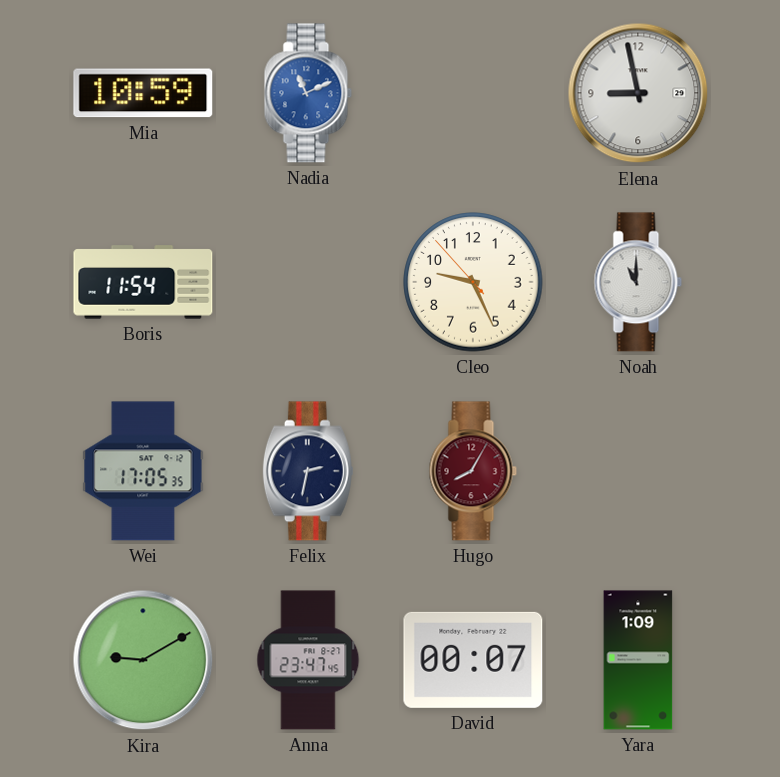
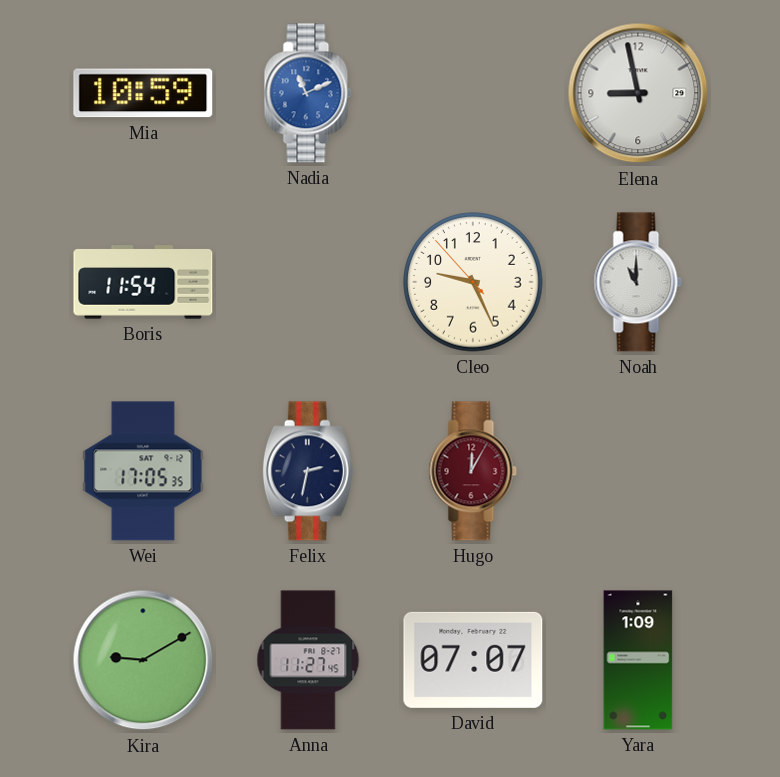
Hugo: 8:05 -> 12:05 (473, 471)
Anna: 23:47 -> 11:27 (308, 660)
David: 00:07 -> 07:07 (473, 660)
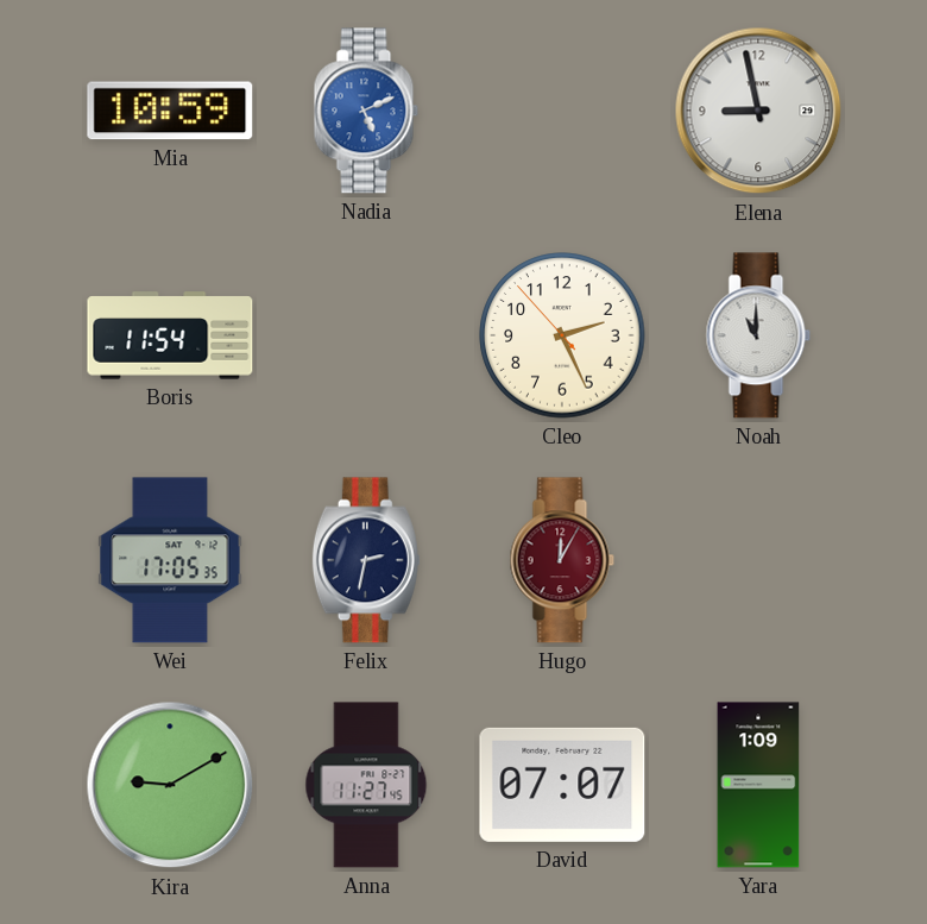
Nadia: 11:11 -> 5:11 (366, 111)
Cleo: 9:25 -> 2:25 (562, 335)
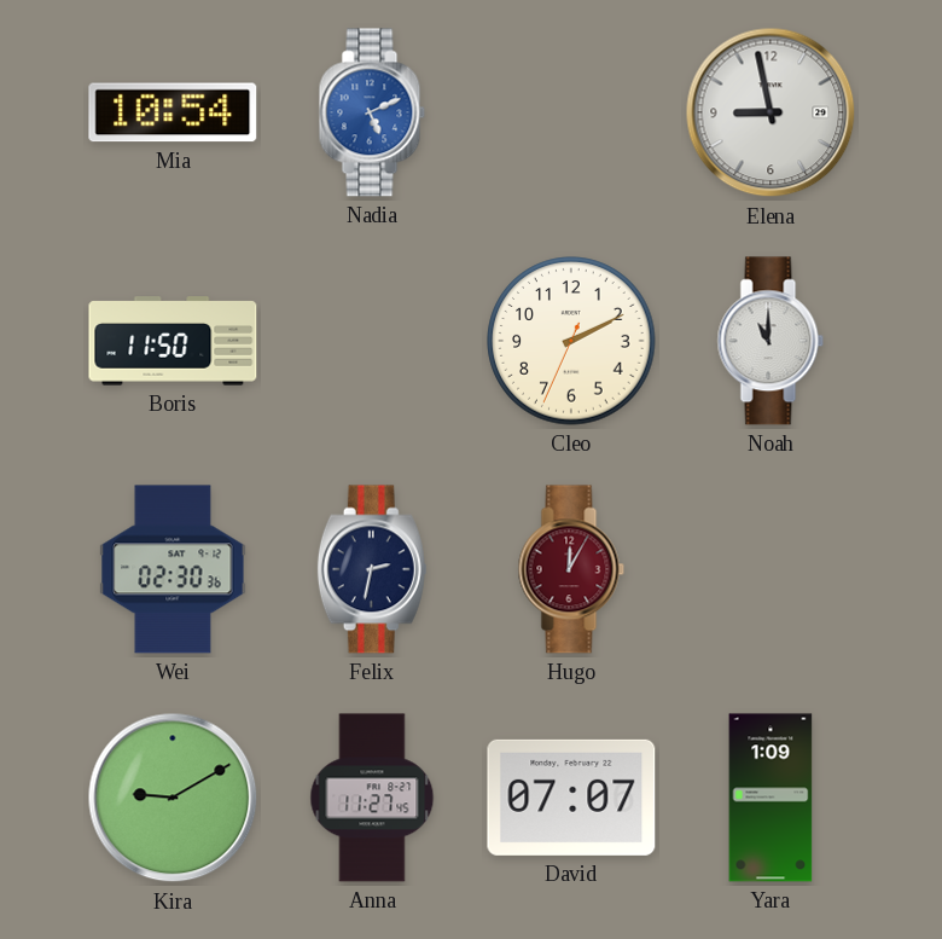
Mia: 10:59 -> 10:54 (173, 112)
Boris: 11:54 -> 11:50 (173, 341)
Cleo: 2:25 -> 2:10 (571, 341)
Wei: 17:05 -> 02:30 (173, 569)
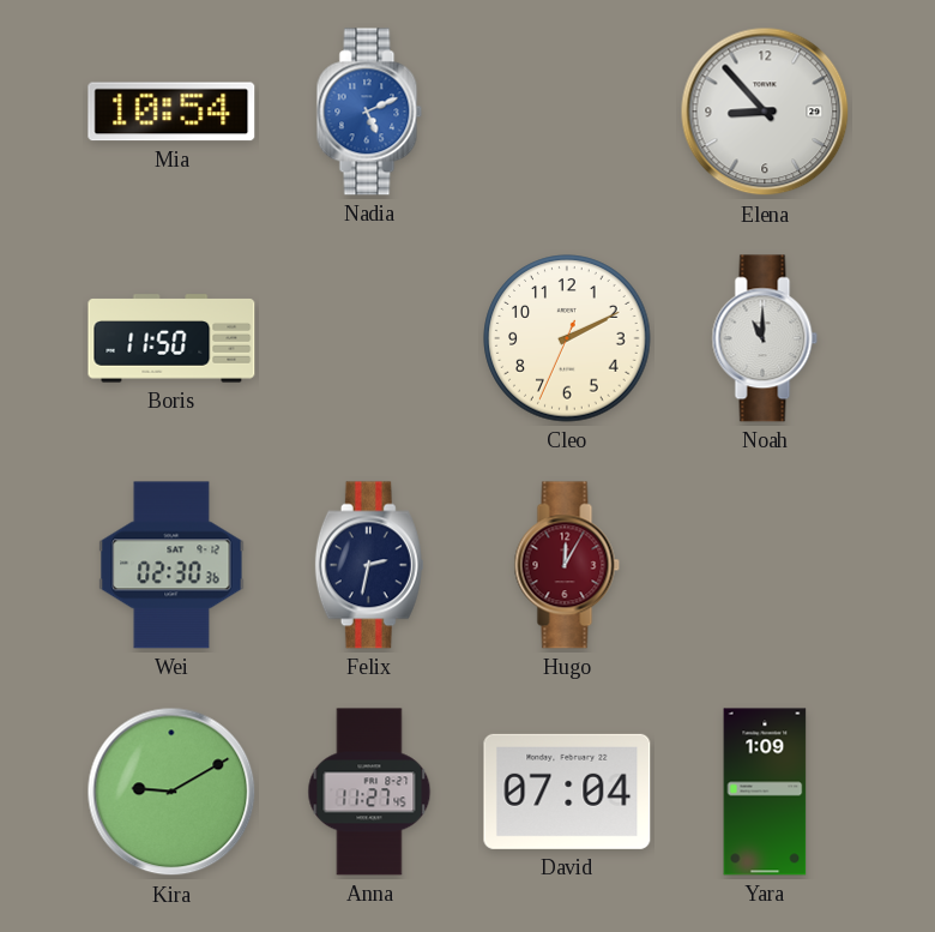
Elena: 8:58 -> 8:53 (765, 112)
David: 07:07 -> 07:04 (567, 792)
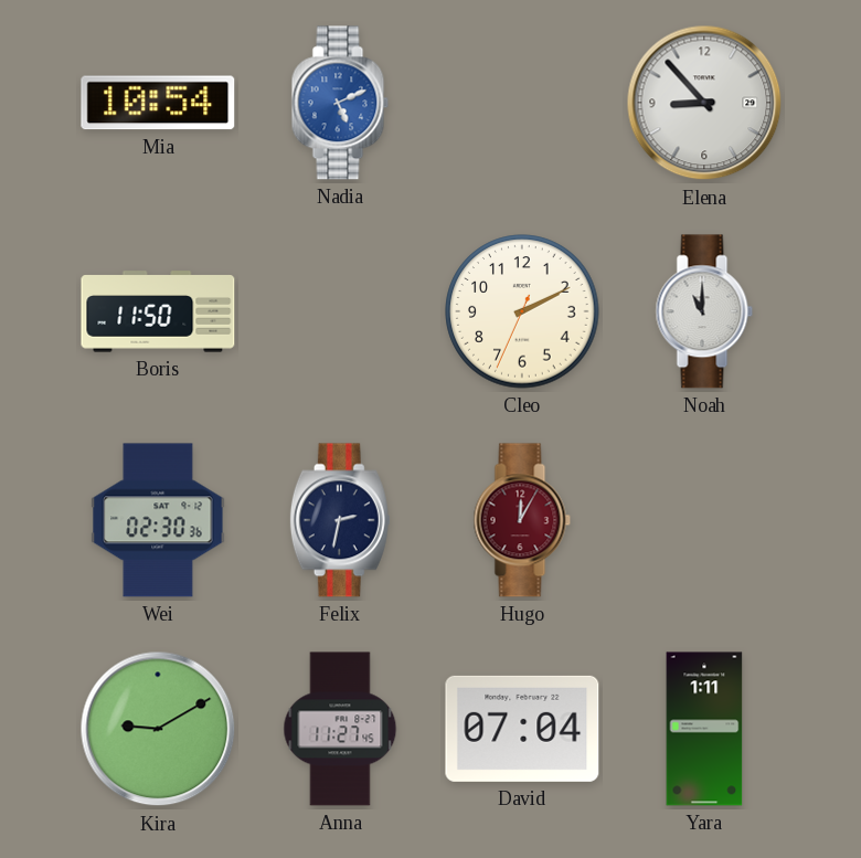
Yara: 1:09 -> 1:11 (704, 729)
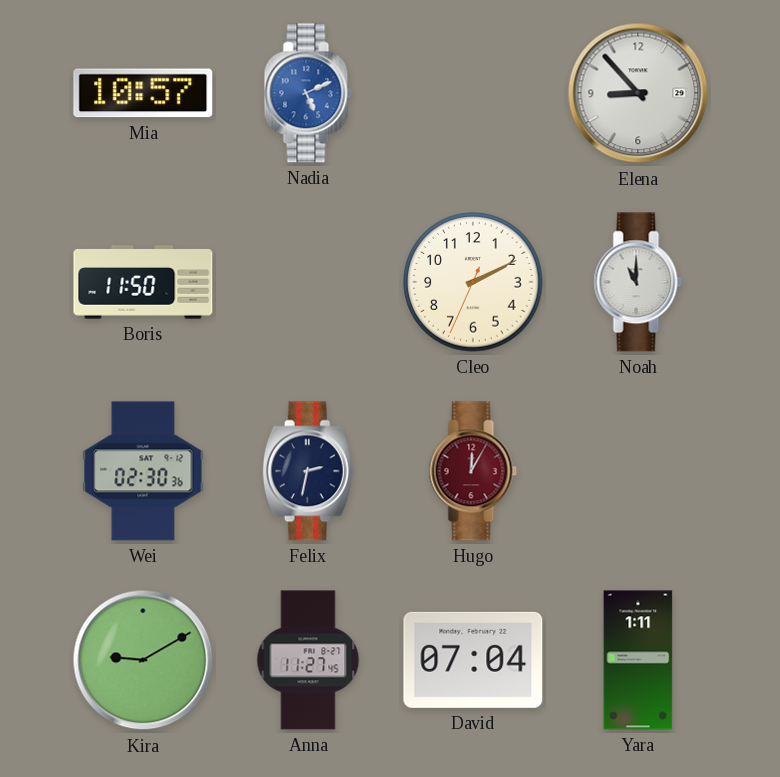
Mia: 10:54 -> 10:57 (143, 93)
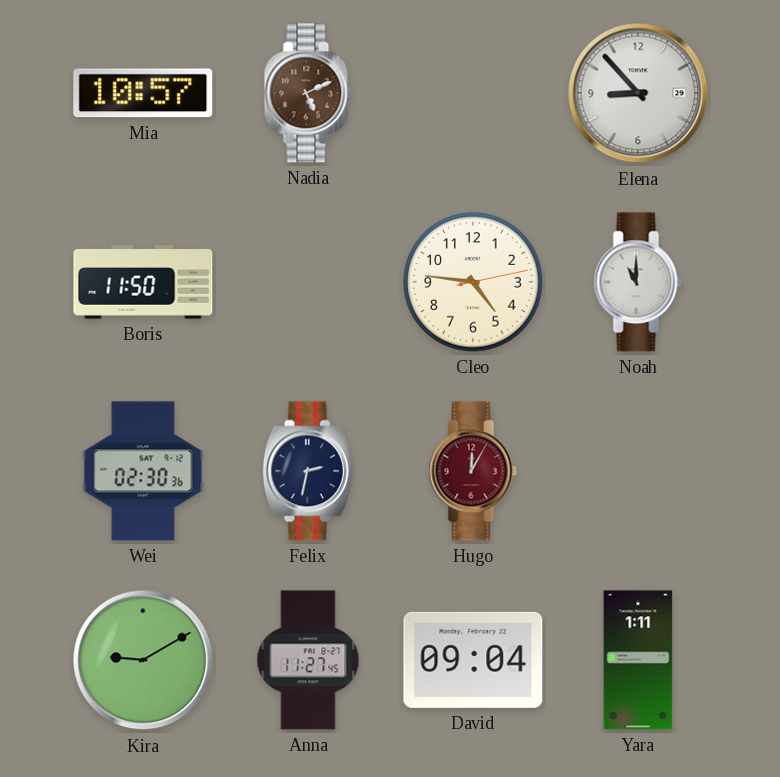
Nadia dial: blue -> brown (308, 93)
Cleo: 2:10 -> 4:46 (473, 282)
David: 07:04 -> 09:04 (473, 660)
